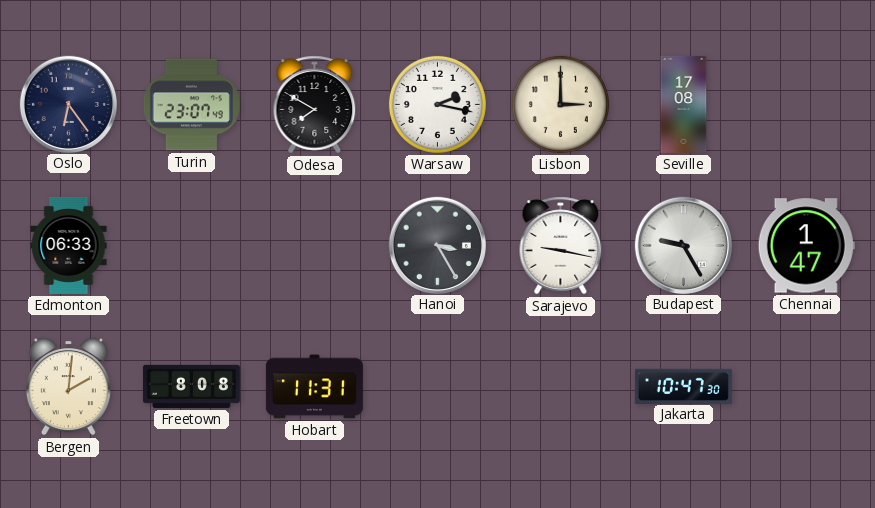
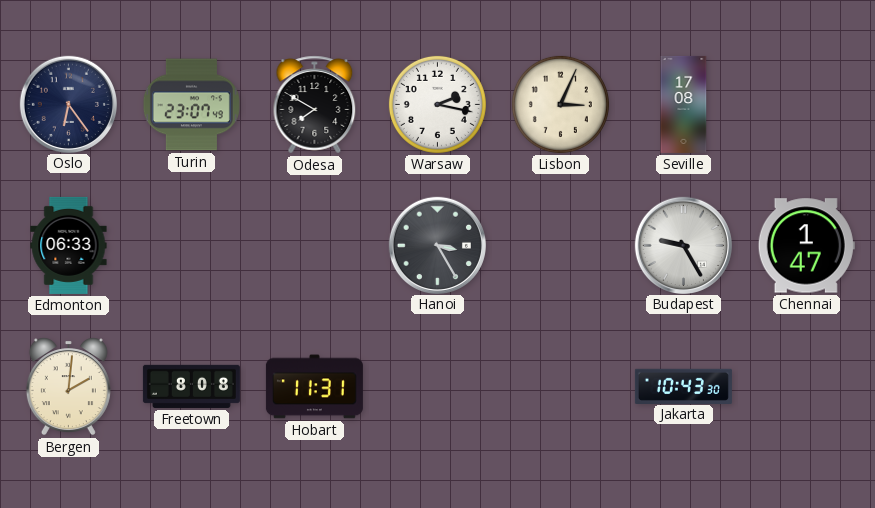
Lisbon: 3:00 -> 3:04 (560, 104)
Sarajevo: 9:17 -> none (561, 246)
Jakarta: 10:47 -> 10:43 (683, 386)
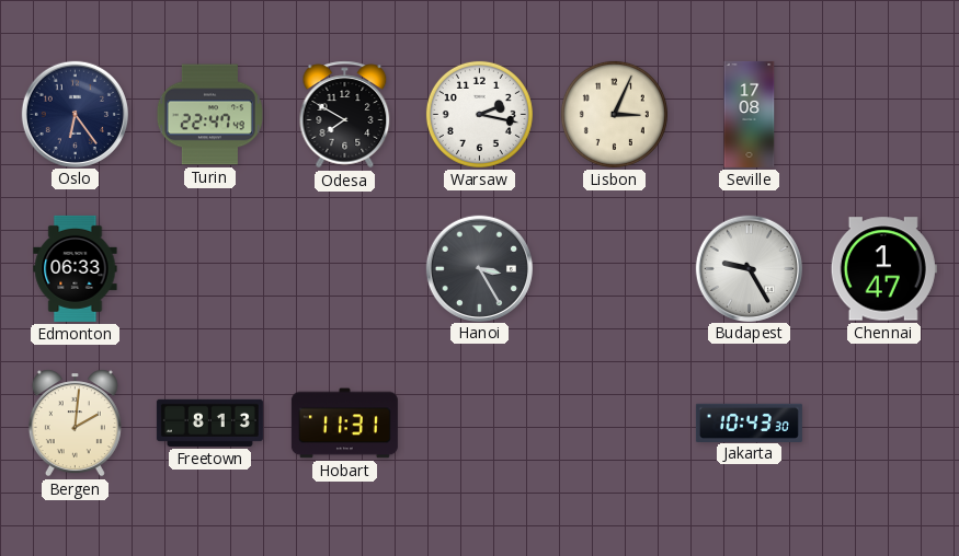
Turin: 23:07 -> 22:47 (209, 115)
Freetown: 8:08 -> 8:13 (209, 422)
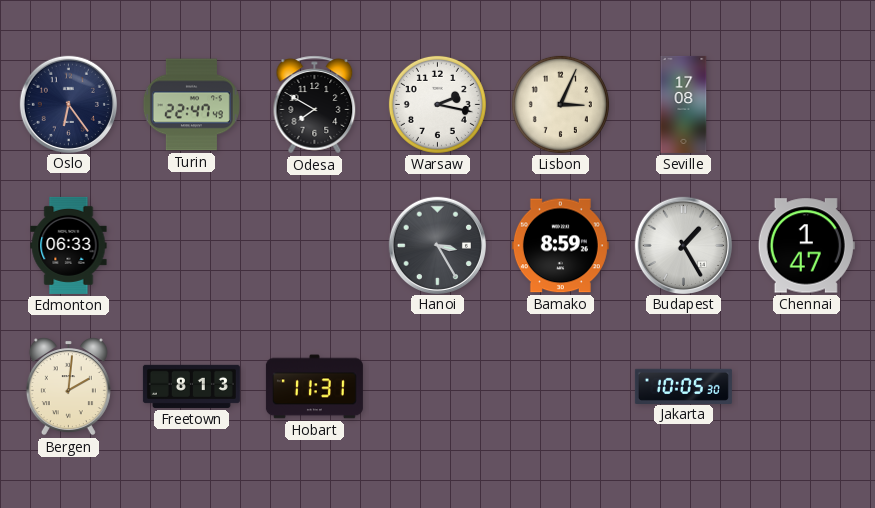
Bamako: none -> 8:59 (560, 246)
Budapest: 9:25 -> 1:25 (683, 245)
Jakarta: 10:43 -> 10:05 (683, 386)
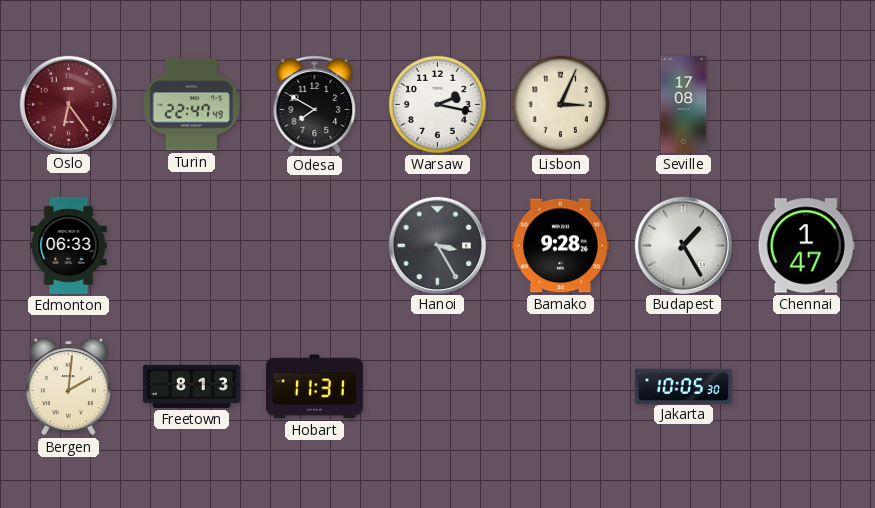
Oslo dial: navy -> burgundy (68, 104)
Bamako: 8:59 -> 9:28 (560, 246)
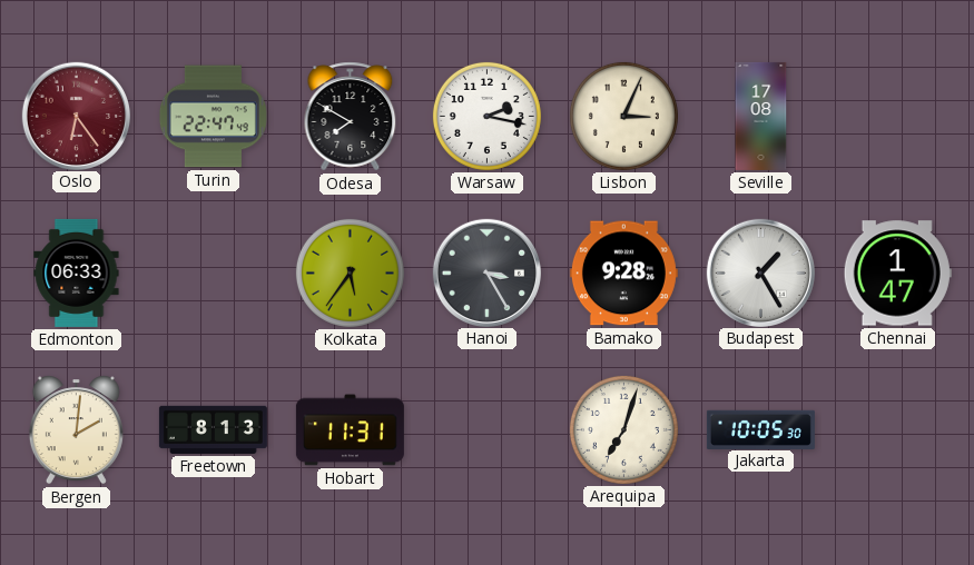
Kolkata: none -> 5:36 (350, 272)
Arequipa: none -> 7:03 (623, 429)
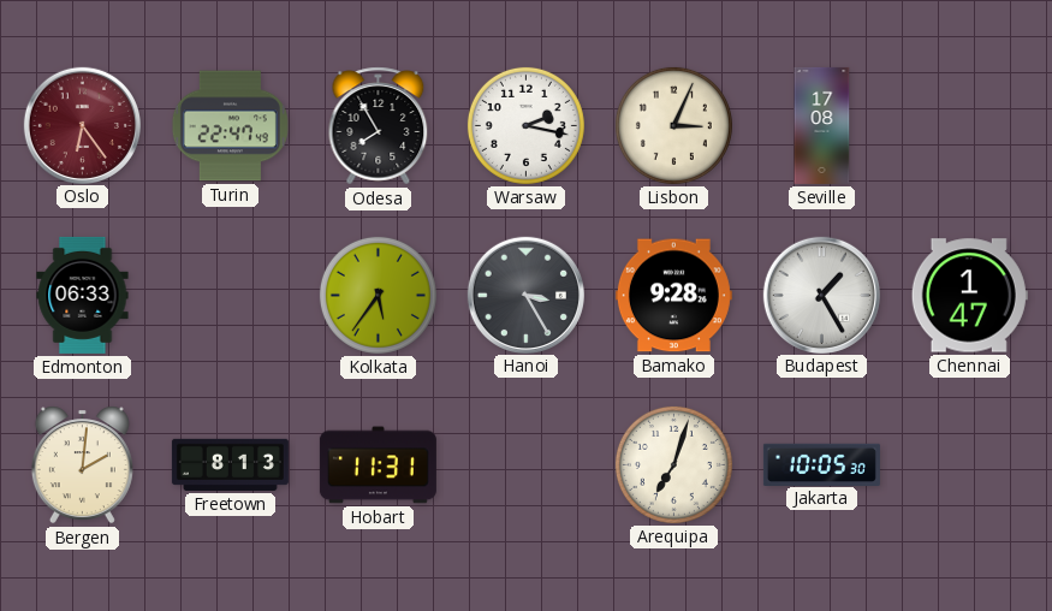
Odesa: 7:50 -> 7:55 (379, 126)
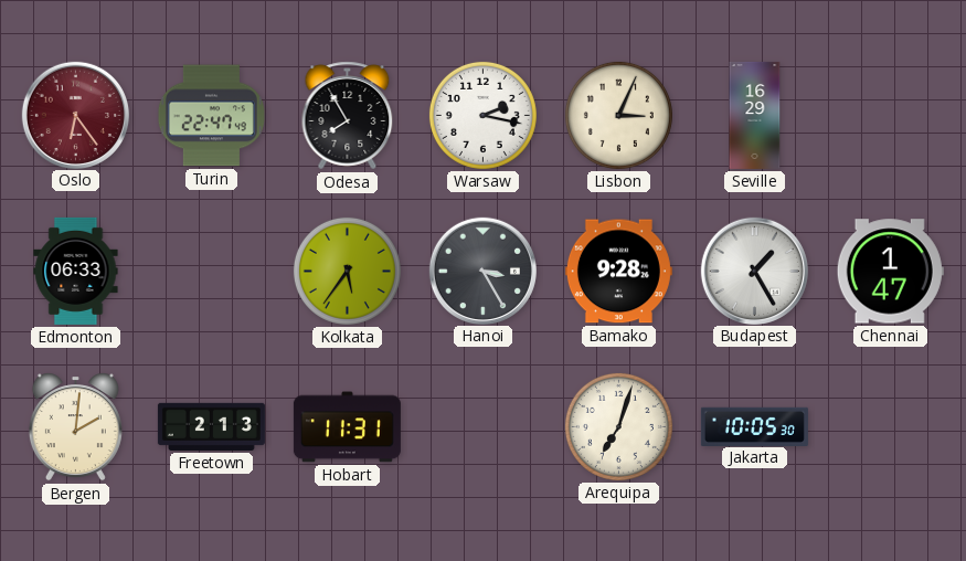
Seville: 17:08 -> 16:29 (755, 115)
Freetown: 8:13 -> 2:13 (211, 426)
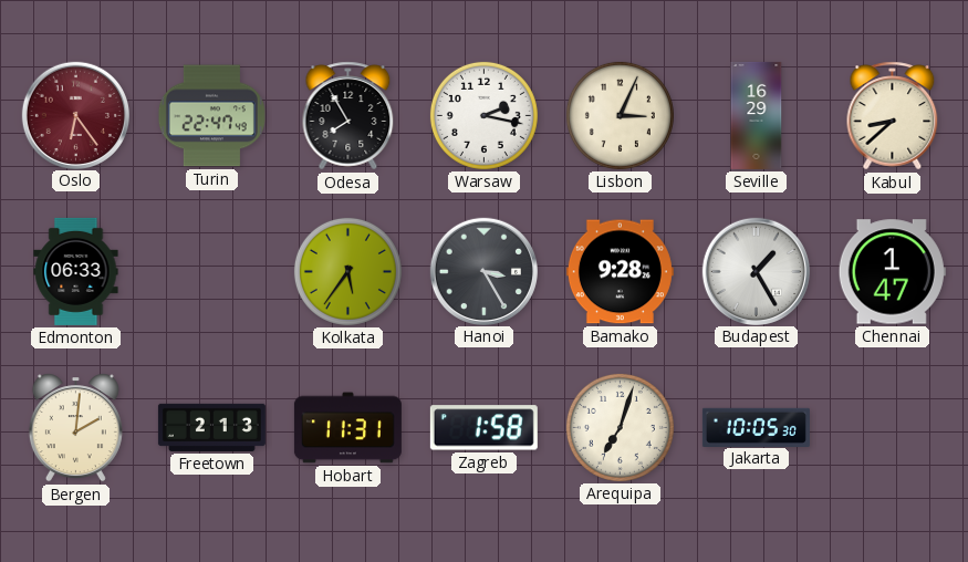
Kabul: none -> 8:38 (893, 116)
Zagreb: none -> 1:58 (483, 428)
